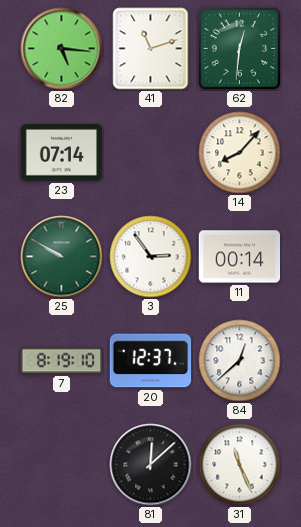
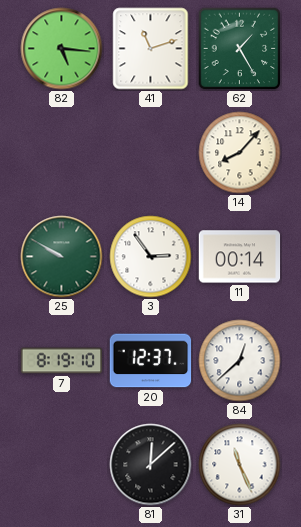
62: 12:31 -> 1:25 (240, 49)
23: 07:14 -> none (62, 153)
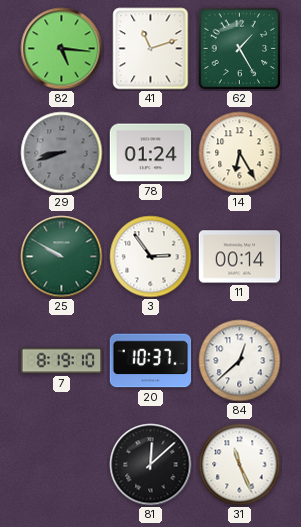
29: none -> 8:42 (62, 153)
78: none -> 01:24 (151, 153)
14: 8:07 -> 6:25 (240, 153)
20: 12:37 -> 10:37 (151, 361)
